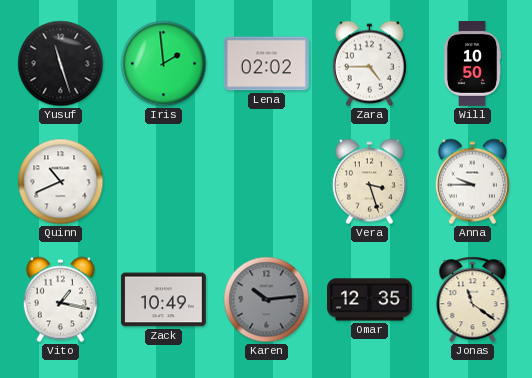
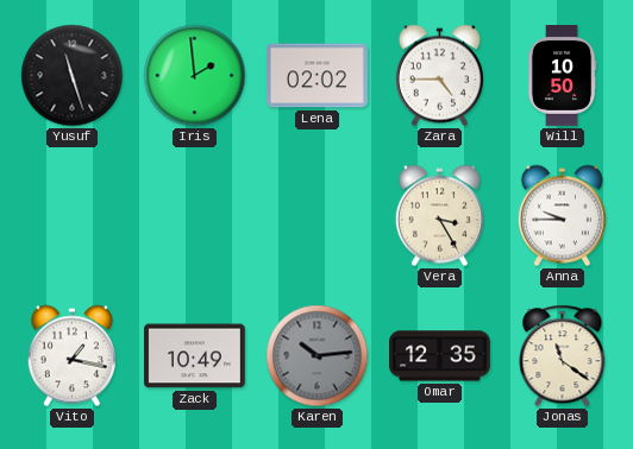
Quinn: 10:41 -> none (61, 182)
Vera: 3:27 -> 3:25 (439, 216)
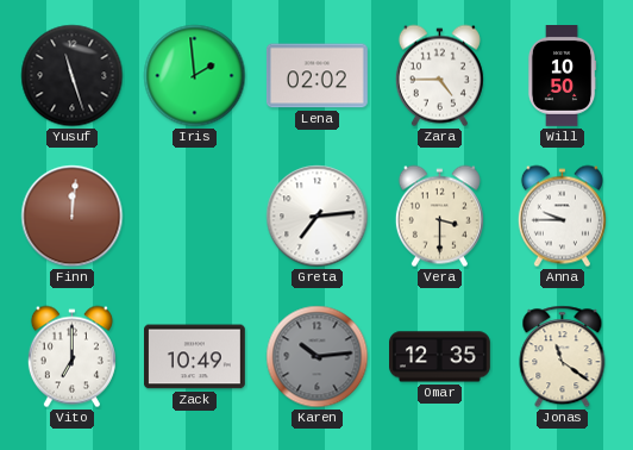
Finn: none -> 12:01 (73, 217)
Greta: none -> 7:14 (318, 217)
Vera: 3:25 -> 3:30 (439, 217)
Vito: 1:17 -> 7:00 (71, 357)
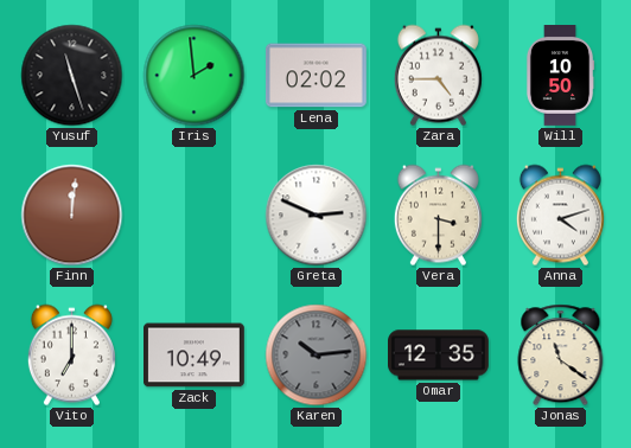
Greta: 7:14 -> 2:49 (317, 216)
Anna: 9:45 -> 4:12 (560, 216)
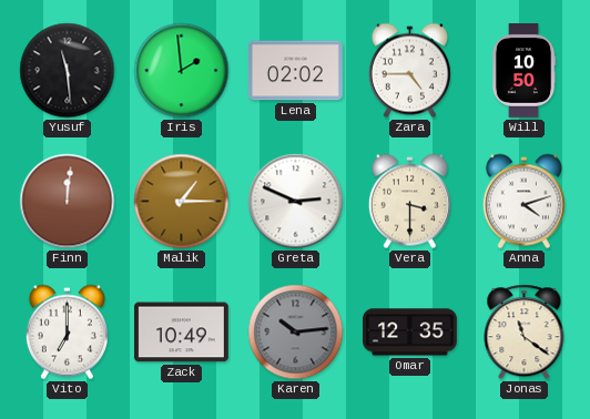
Yusuf: 11:27 -> 11:29 (68, 71)
Malik: none -> 1:15 (182, 202)
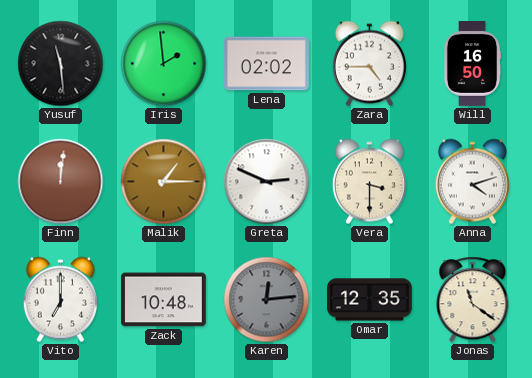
Will: 10:50 -> 16:50 (472, 64)
Zack: 10:49 -> 10:48 (164, 300)
Karen: 10:14 -> 12:14 (267, 300)
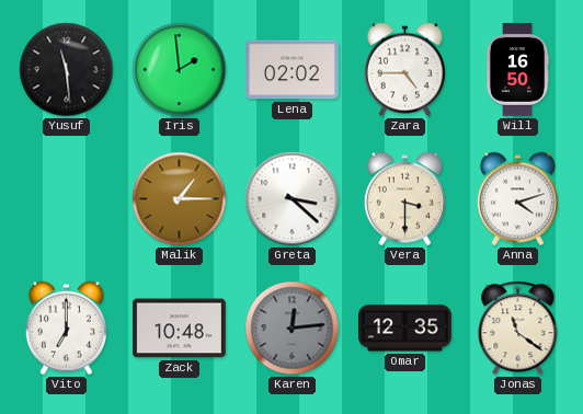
Finn: 12:01 -> none (61, 182)
Greta: 2:49 -> 3:22 (293, 199)
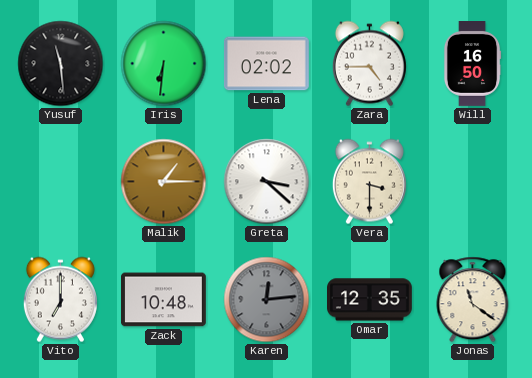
Iris: 1:59 -> 6:31 (164, 64)
Anna: 4:12 -> none (517, 199)
